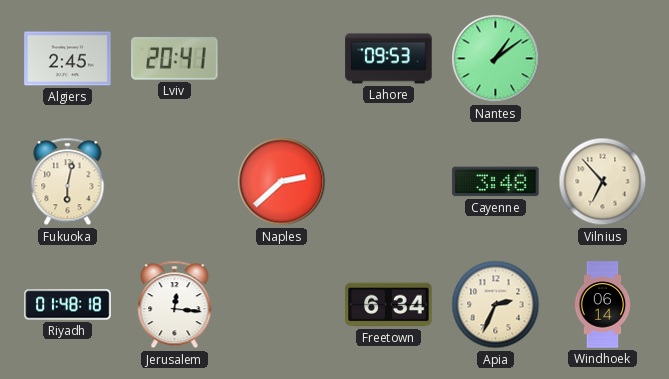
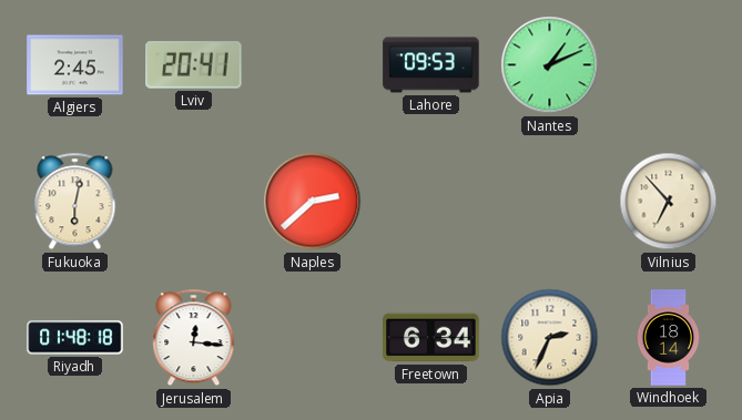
Nantes: 1:09 -> 1:11 (550, 65)
Cayenne: 3:48 -> none (496, 182)
Windhoek: 06:14 -> 18:14 (669, 338)
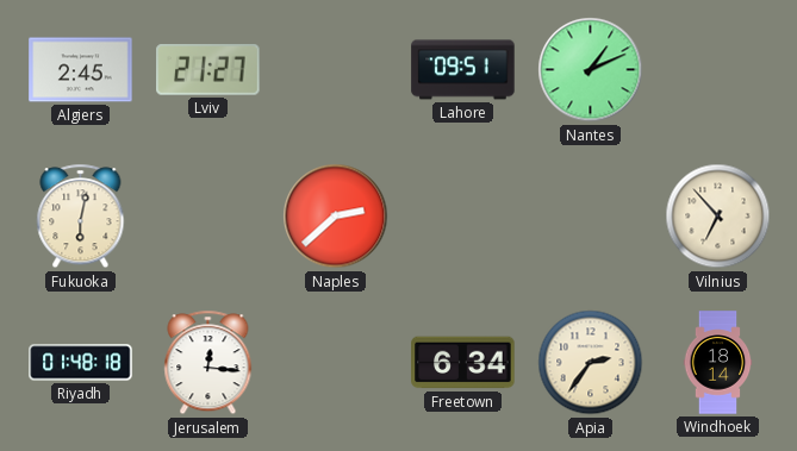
Lviv: 20:41 -> 21:27 (208, 70)
Lahore: 09:53 -> 09:51 (463, 70)
Apia: 2:34 -> 2:36 (591, 363)
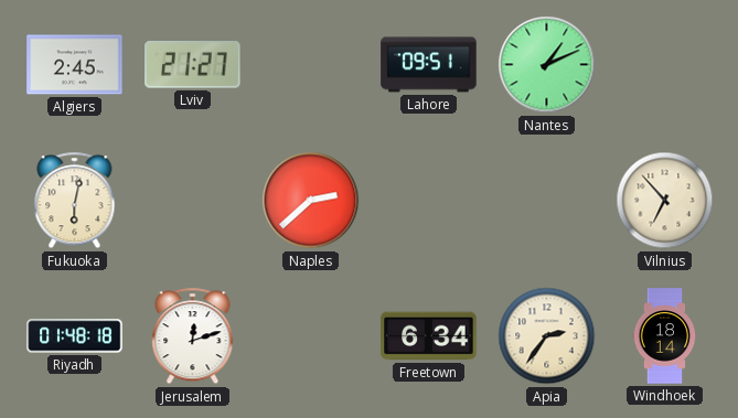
Jerusalem: 12:16 -> 12:12 (193, 336)
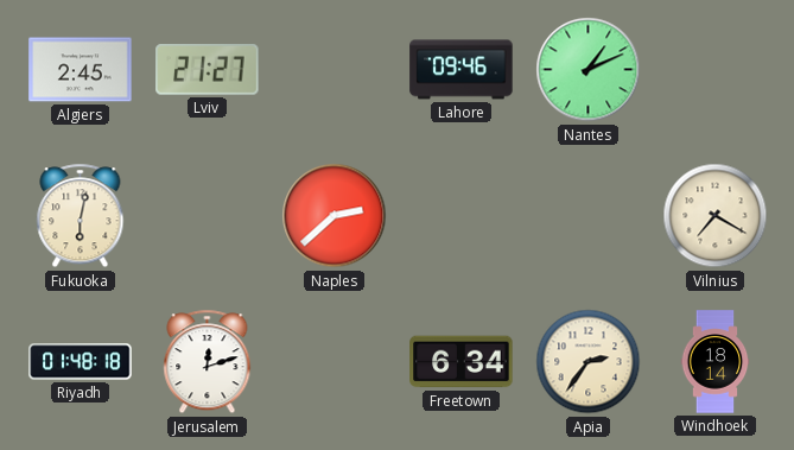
Lahore: 09:51 -> 09:46 (462, 70)
Vilnius: 6:53 -> 7:20 (716, 216)
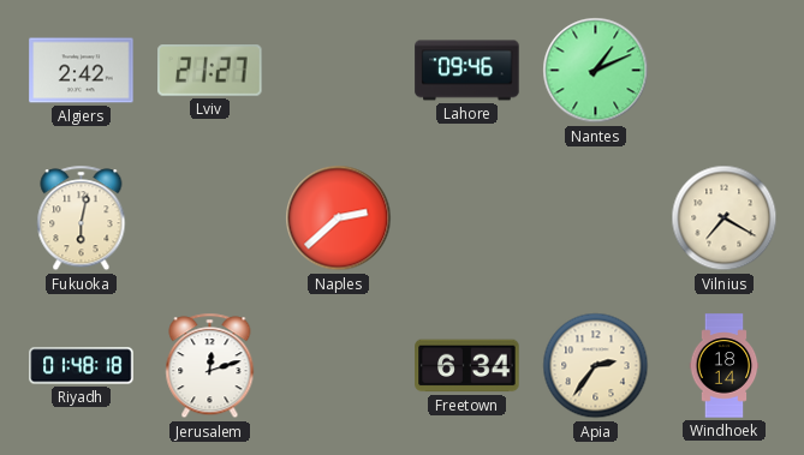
Algiers: 2:45 -> 2:42 (82, 71)
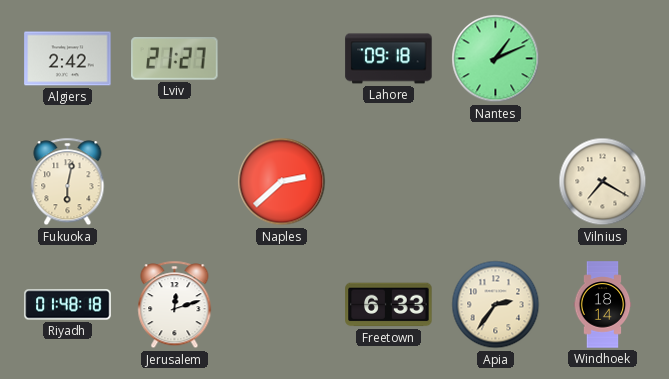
Lahore: 09:46 -> 09:18 (389, 59)
Freetown: 6:34 -> 6:33 (389, 305)
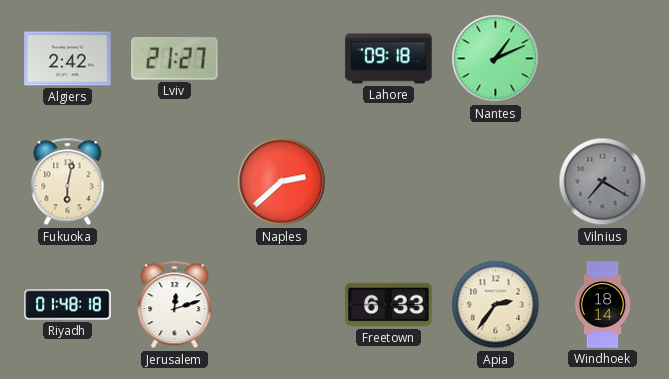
Vilnius dial: cream -> grey (603, 182)
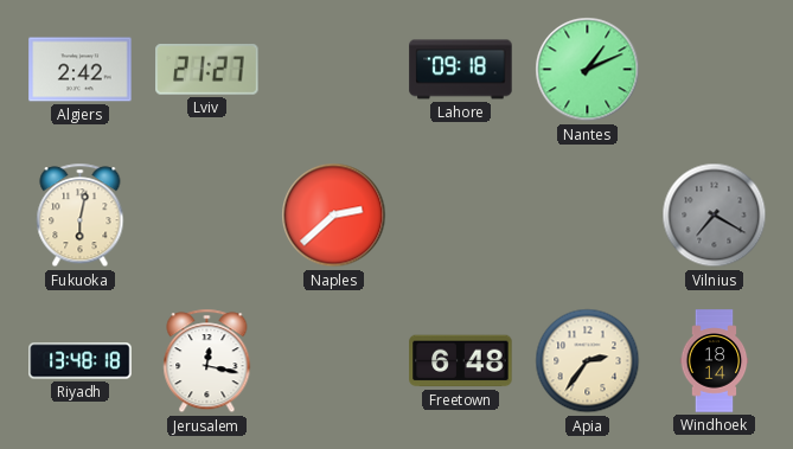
Riyadh: 01:48 -> 13:48 (81, 361)
Jerusalem: 12:12 -> 12:17 (207, 361)
Freetown: 6:33 -> 6:48 (461, 361)
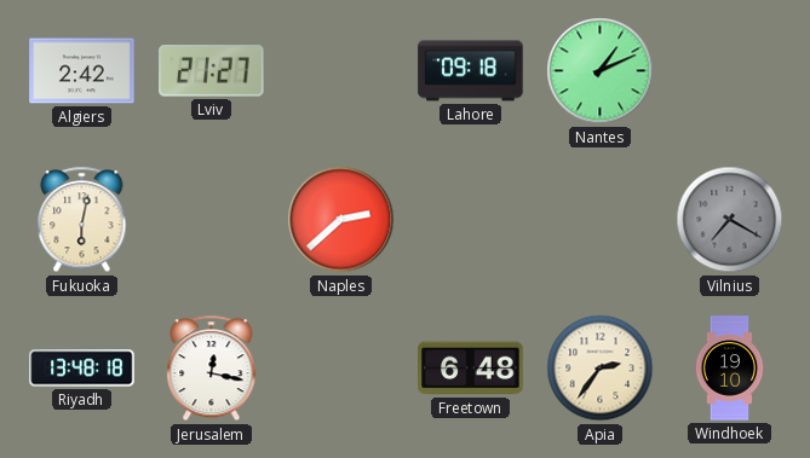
Windhoek: 18:14 -> 19:10 (730, 369)
